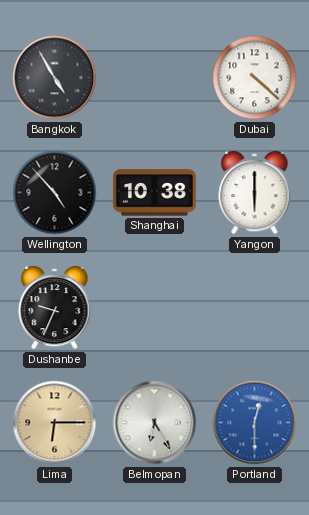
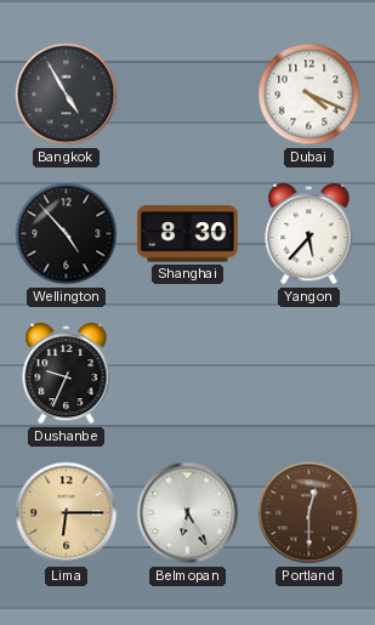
Dubai: 4:22 -> 4:19 (309, 95)
Shanghai: 10:38 -> 8:30 (187, 234)
Yangon: 6:00 -> 5:37 (309, 234)
Portland dial: blue -> brown (309, 513)
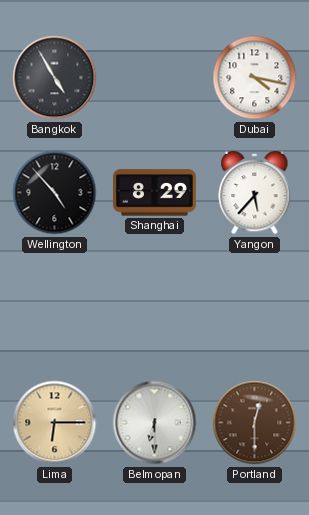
Dubai: 4:19 -> 4:17 (255, 78)
Shanghai: 8:30 -> 8:29 (154, 193)
Dushanbe: 9:34 -> none (67, 374)
Belmopan: 6:25 -> 6:30 (155, 423)
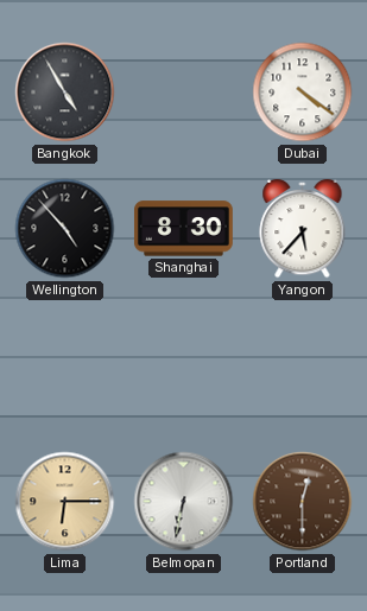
Dubai: 4:17 -> 4:21 (303, 93)
Shanghai: 8:29 -> 8:30 (183, 229)
Belmopan: 6:30 -> 6:32 (184, 502)
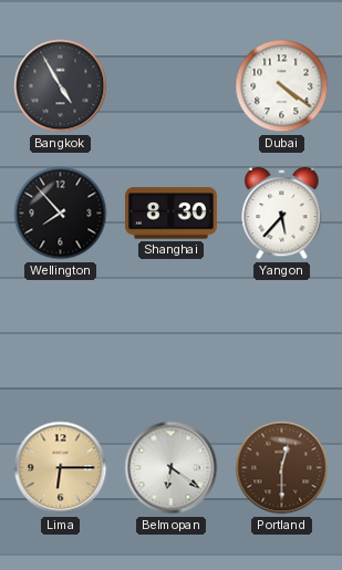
Wellington: 4:53 -> 7:53 (61, 214)
Belmopan: 6:32 -> 6:21 (172, 468)
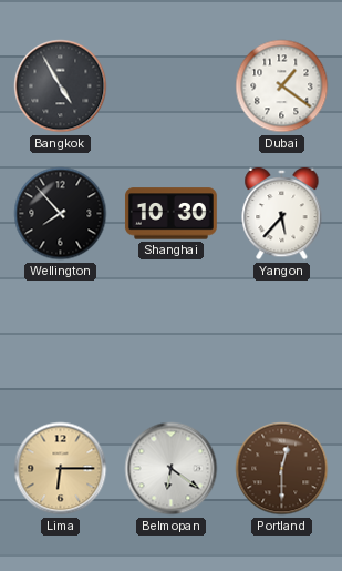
Dubai: 4:21 -> 1:21 (282, 86)
Shanghai: 8:30 -> 10:30 (170, 214)
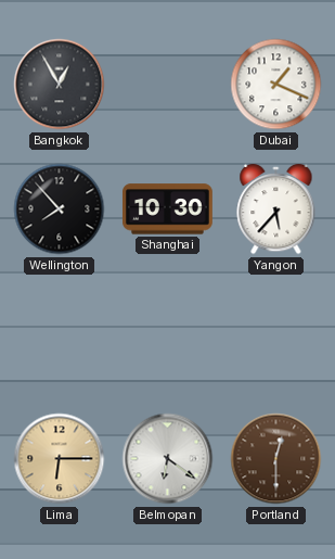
Bangkok: 4:55 -> 12:55 (60, 85)
Dubai: 1:21 -> 1:19 (276, 85)
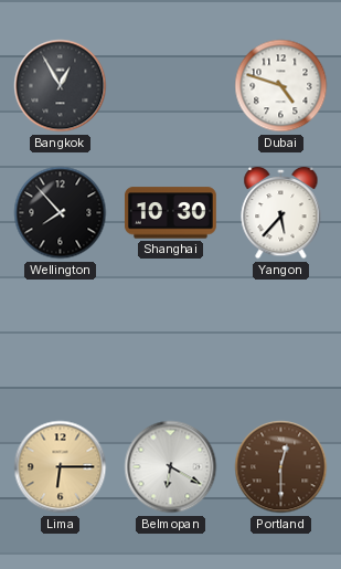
Dubai: 1:19 -> 4:48 (281, 86)
Belmopan: 6:21 -> 6:20 (171, 467)
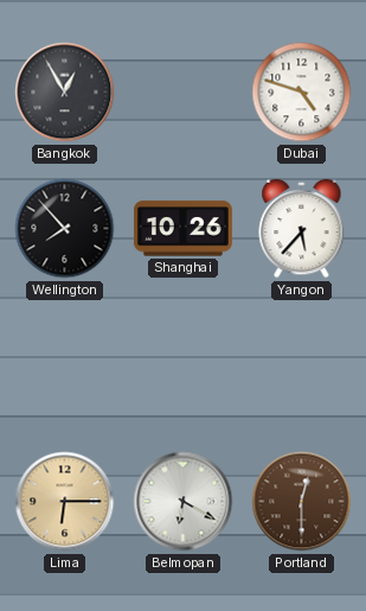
Shanghai: 10:30 -> 10:26 (182, 229)
